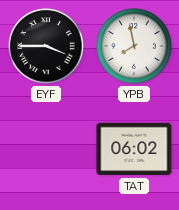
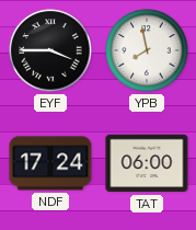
NDF: none -> 17:24 (50, 163)
TAT: 06:02 -> 06:00 (147, 163)
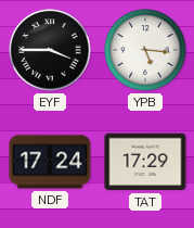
YPB: 7:58 -> 5:16 (145, 50)
TAT: 06:00 -> 17:29 (145, 162)
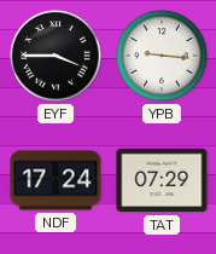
YPB: 5:16 -> 9:16 (162, 56)
TAT: 17:29 -> 07:29 (162, 180)
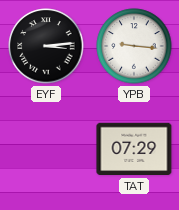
EYF: 3:45 -> 3:14 (46, 46)
NDF: 17:24 -> none (56, 180)
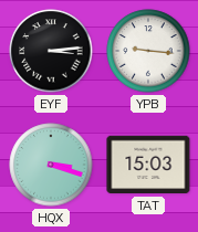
HQX: none -> 3:18 (51, 165)
TAT: 07:29 -> 15:03 (148, 165)
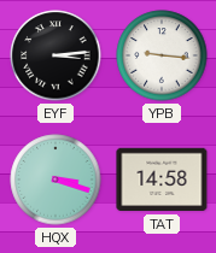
TAT: 15:03 -> 14:58 (162, 180)
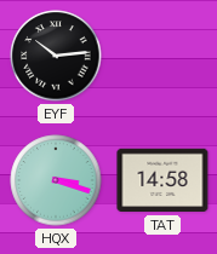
EYF: 3:14 -> 10:14 (56, 56)
YPB: 9:16 -> none (162, 55)
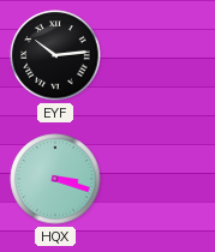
TAT: 14:58 -> none (162, 180)
